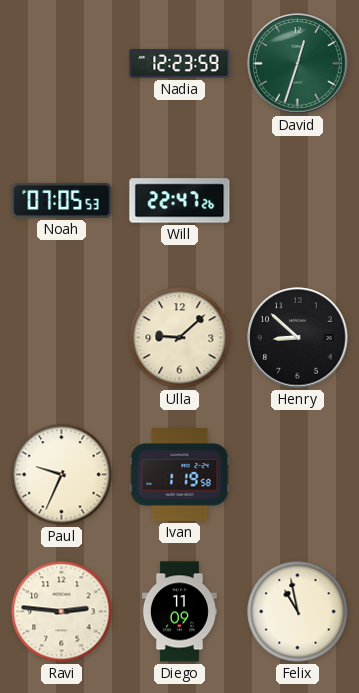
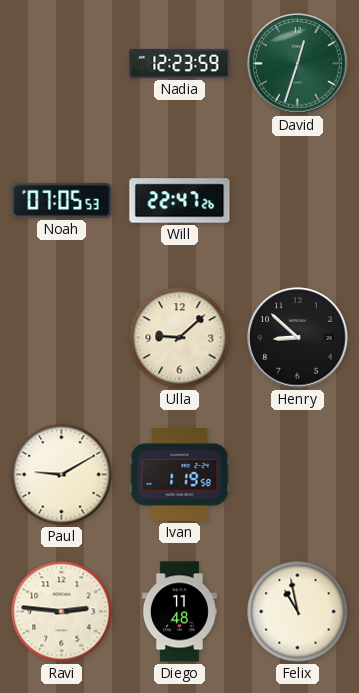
Paul: 9:34 -> 9:10 (62, 475)
Diego: 11:09 -> 11:48 (179, 612)
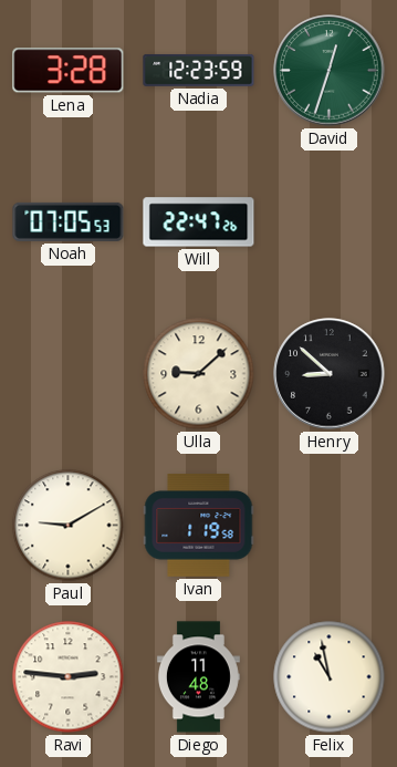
Lena: none -> 3:28 (69, 71)
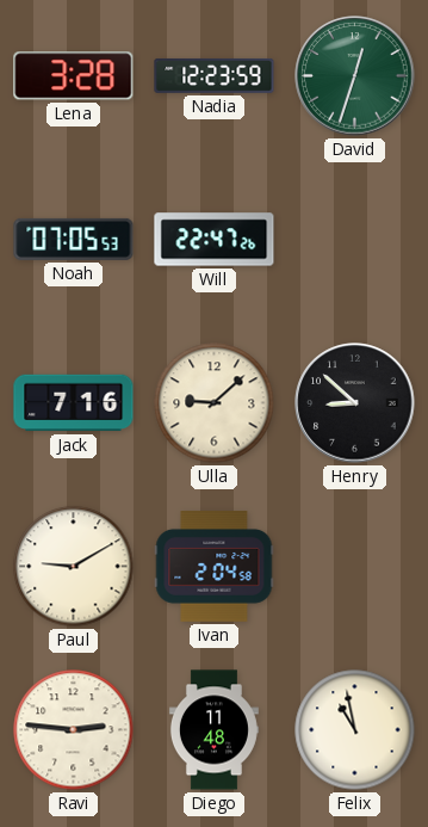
Jack: none -> 7:16 (74, 403)
Ivan: 1:19 -> 2:04 (215, 567)
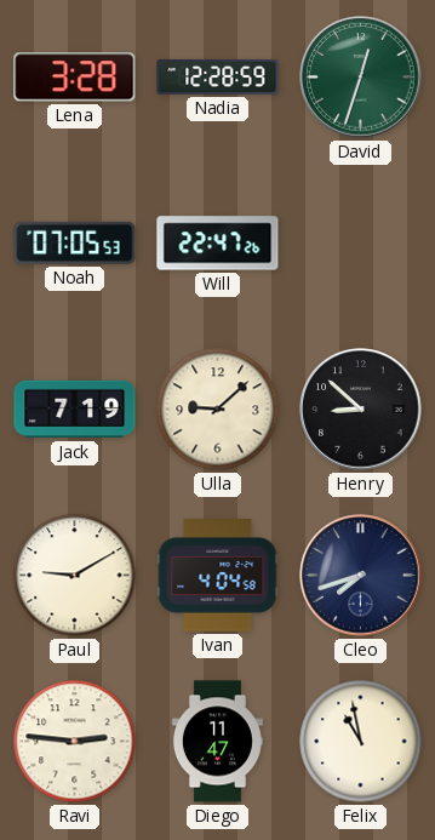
Nadia: 12:23 -> 12:28 (218, 76)
Jack: 7:16 -> 7:19 (75, 410)
Ivan: 2:04 -> 4:04 (218, 576)
Cleo: none -> 7:42 (361, 576)
Diego: 11:48 -> 11:47 (217, 742)
